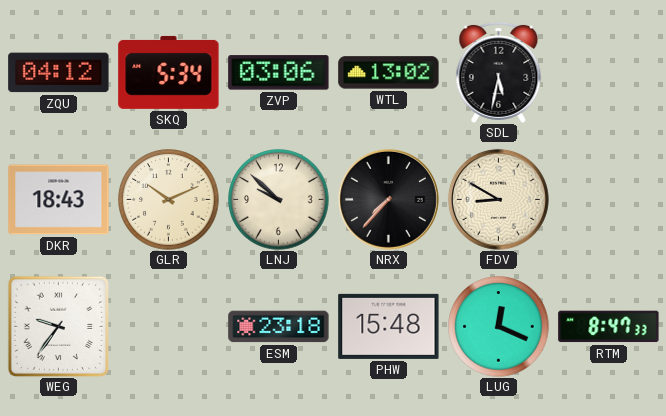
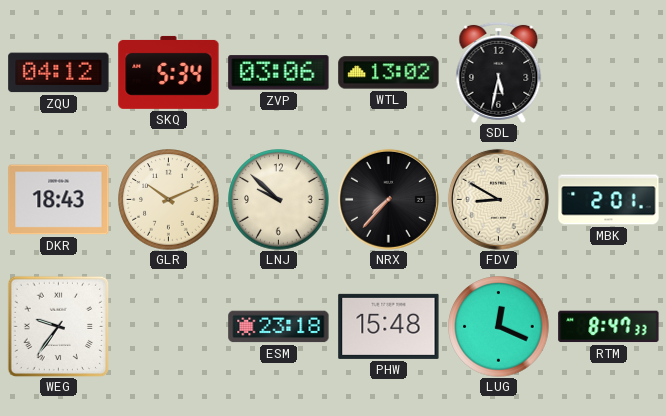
MBK: none -> 2:01 (609, 200)
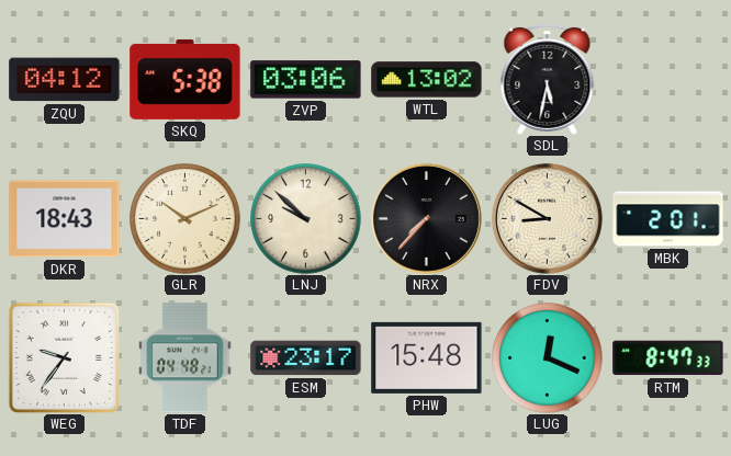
SKQ: 5:34 -> 5:38 (185, 79)
TDF: none -> 04:48 (185, 358)
ESM: 23:18 -> 23:17 (306, 358)
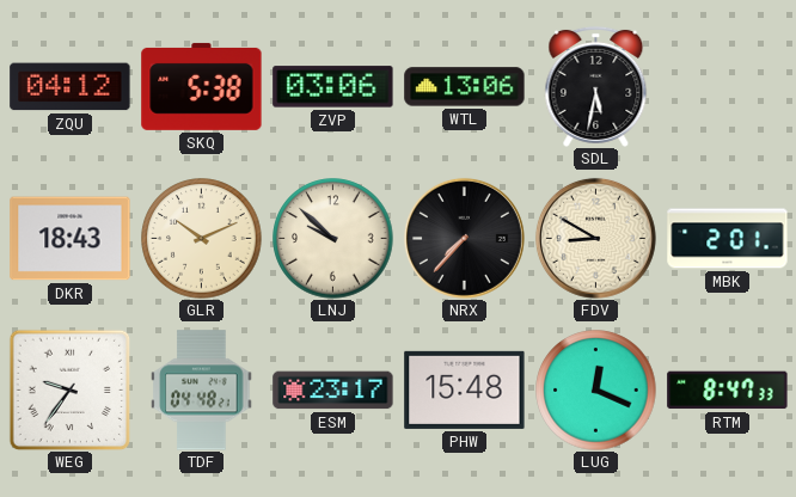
WTL: 13:02 -> 13:06 (465, 87)
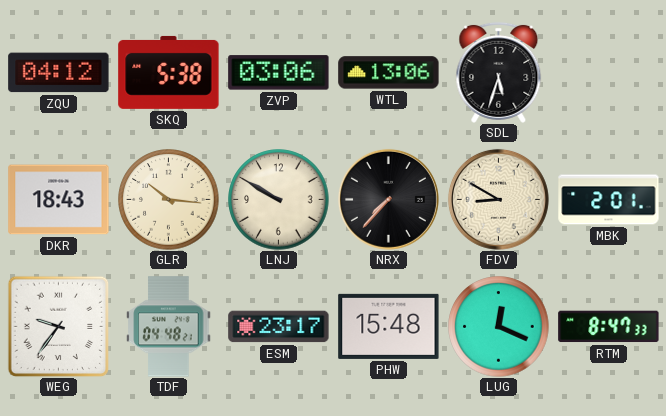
SDL: 5:32 -> 5:33 (499, 72)
GLR: 10:11 -> 10:16 (169, 200)
LNJ: 9:52 -> 9:50 (279, 200)
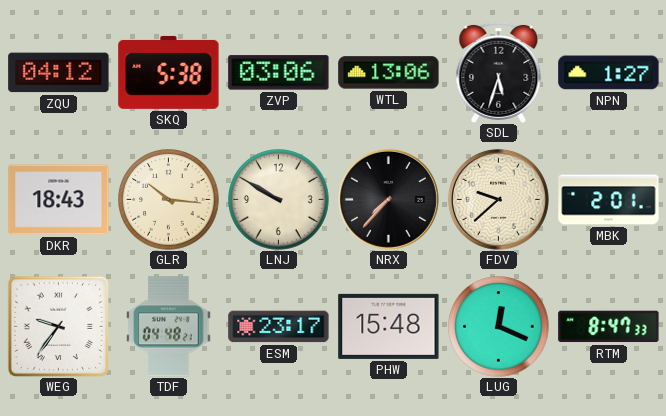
NPN: none -> 1:27 (609, 73)
FDV: 8:50 -> 9:38 (498, 199)
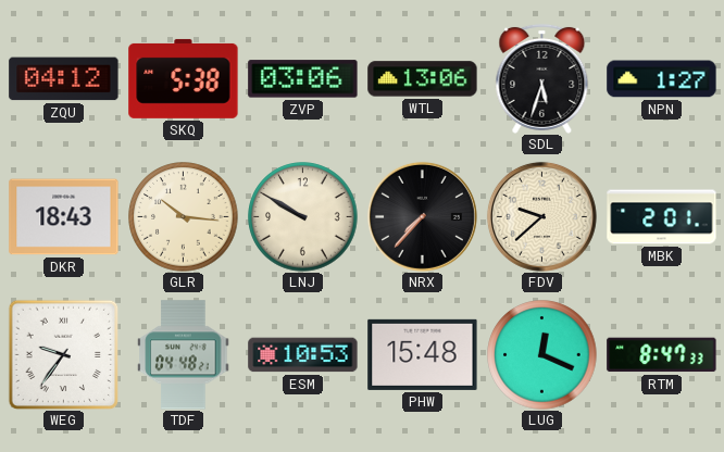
ESM: 23:17 -> 10:53 (303, 355)
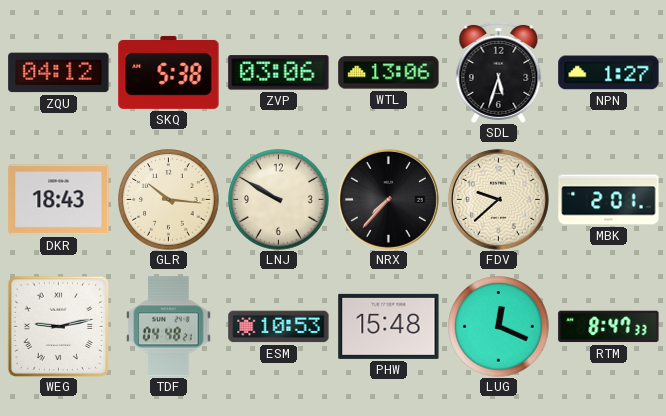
WEG: 9:36 -> 9:13 (58, 326)
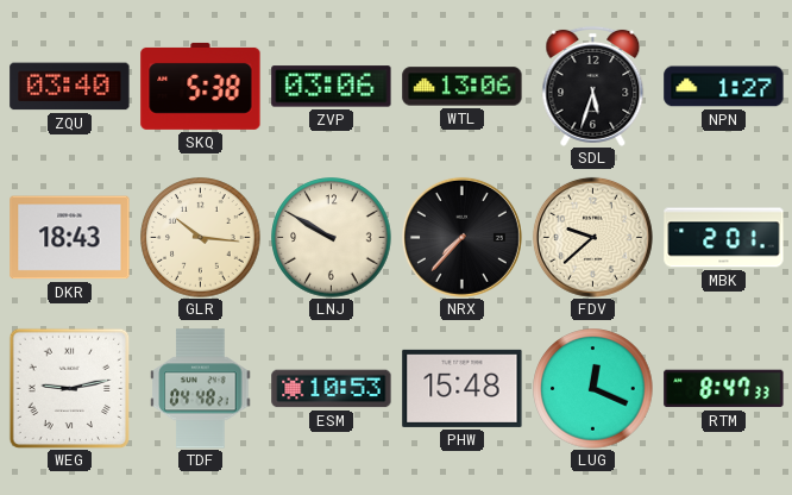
ZQU: 04:12 -> 03:40 (70, 87)
